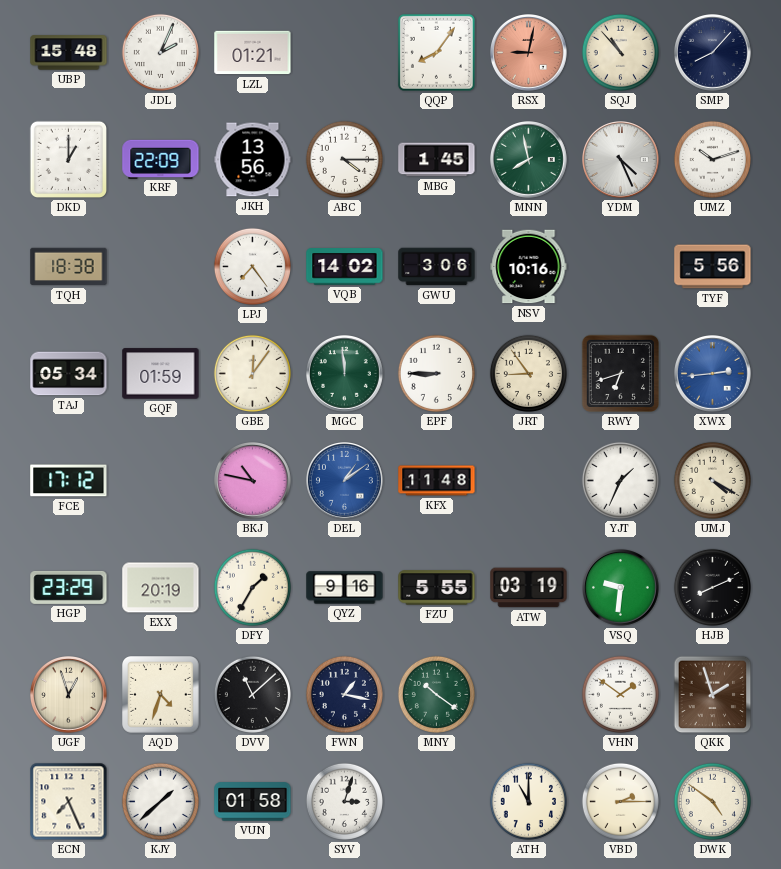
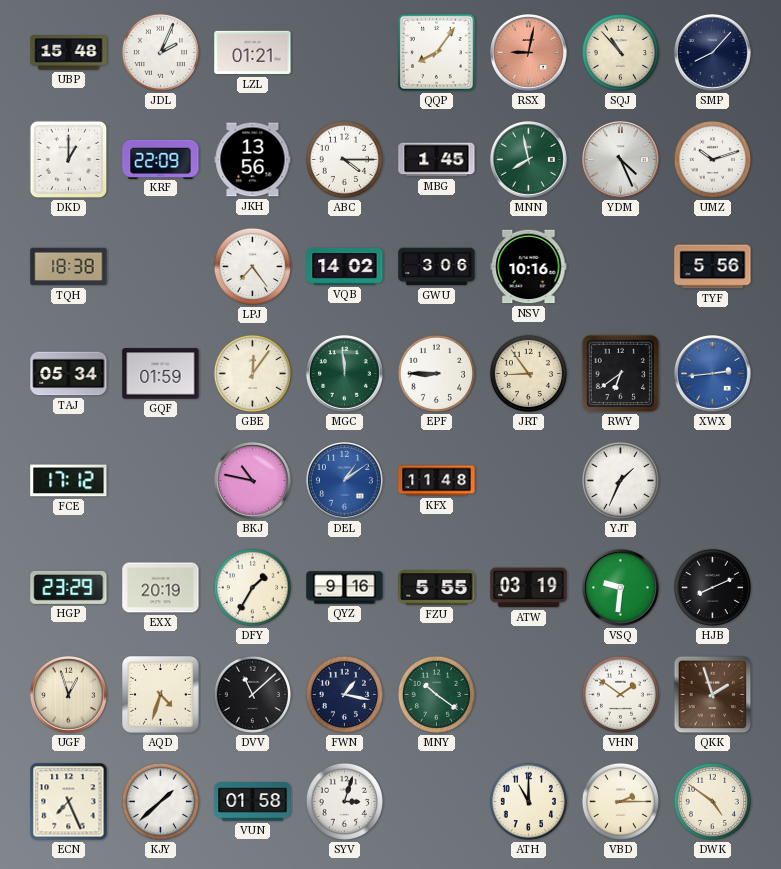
RWY: 6:42 -> 6:39 (621, 374)
UMJ: 4:20 -> none (712, 480)
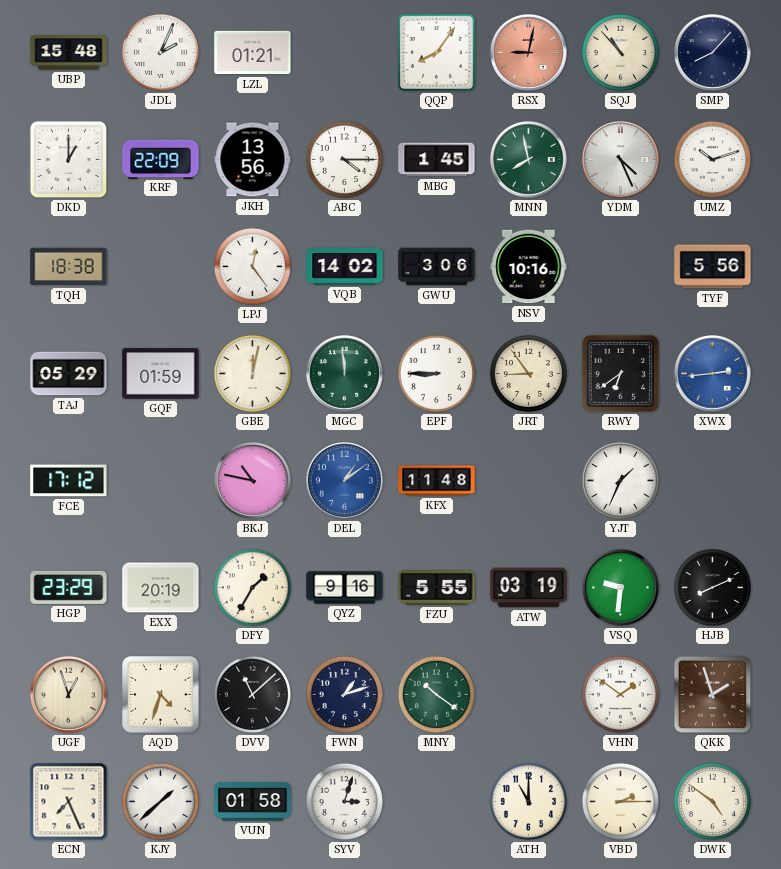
LPJ: 7:24 -> 12:24 (252, 266)
TAJ: 05:34 -> 05:29 (69, 374)
GBE: 12:06 -> 12:02 (252, 373)
FWN: 1:17 -> 1:12 (344, 694)
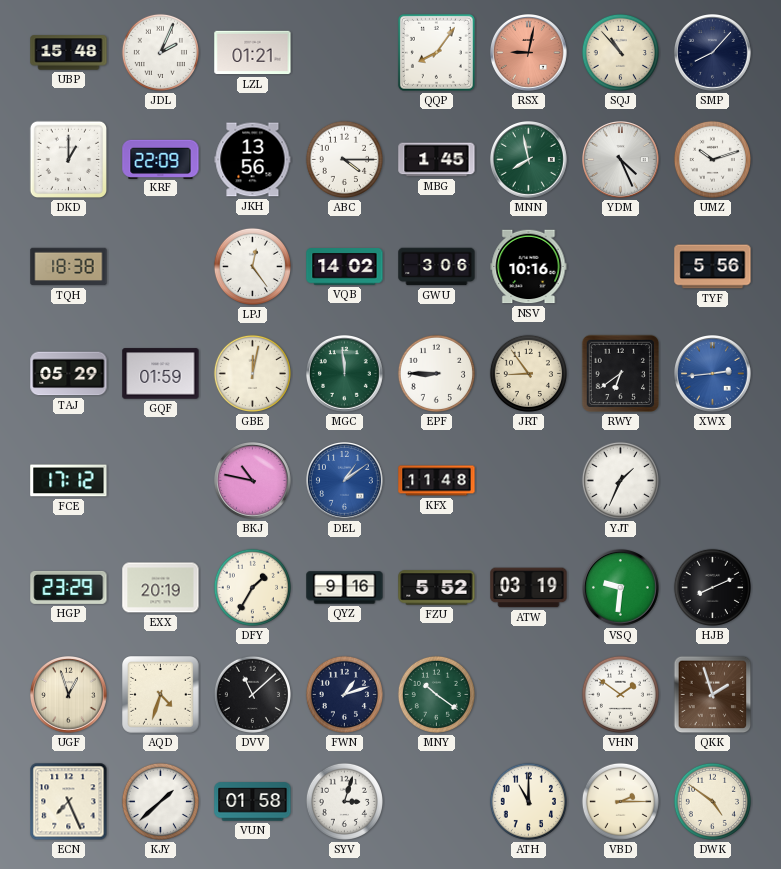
FZU: 5:55 -> 5:52 (437, 588)
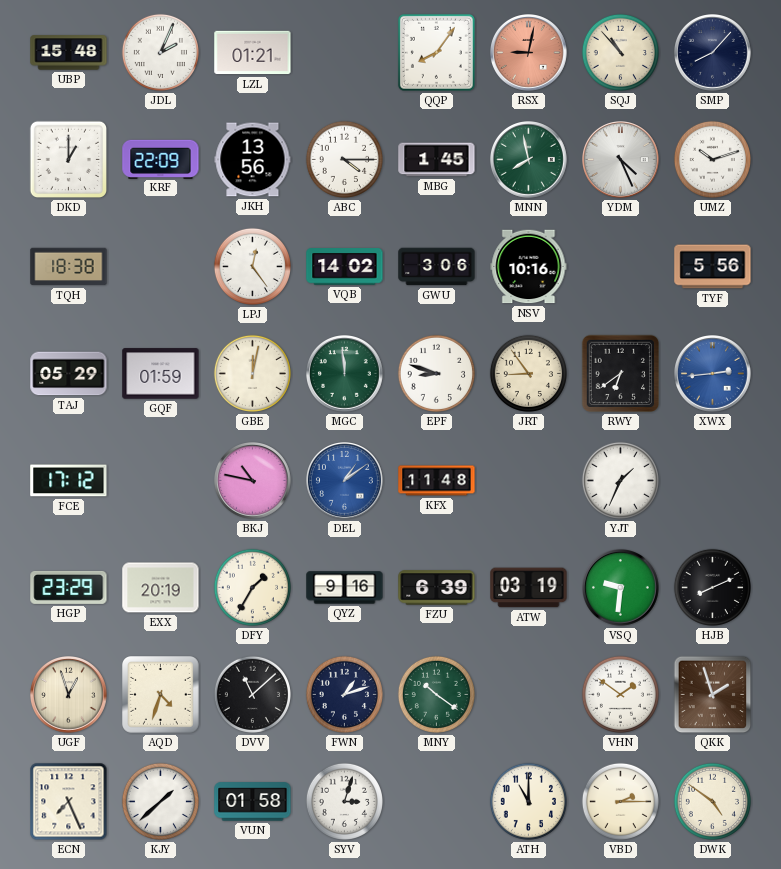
EPF: 8:45 -> 8:48 (436, 373)
FZU: 5:52 -> 6:39 (437, 588)
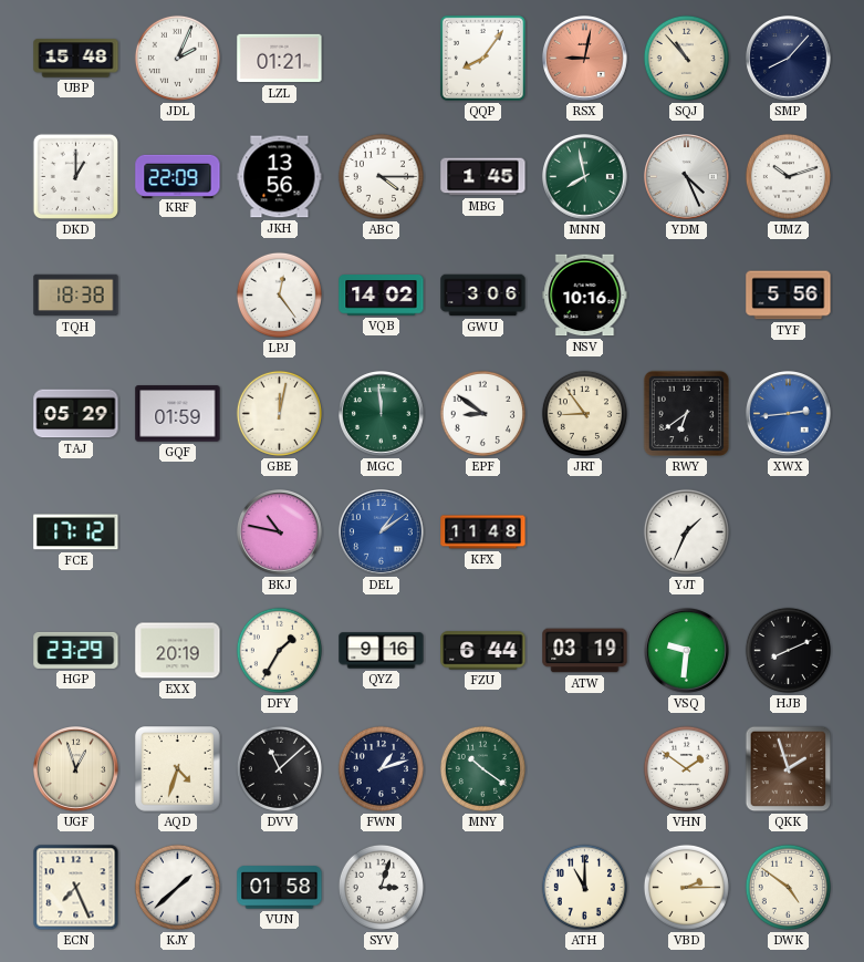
EPF: 8:48 -> 8:51 (482, 413)
FZU: 6:39 -> 6:44 (483, 651)
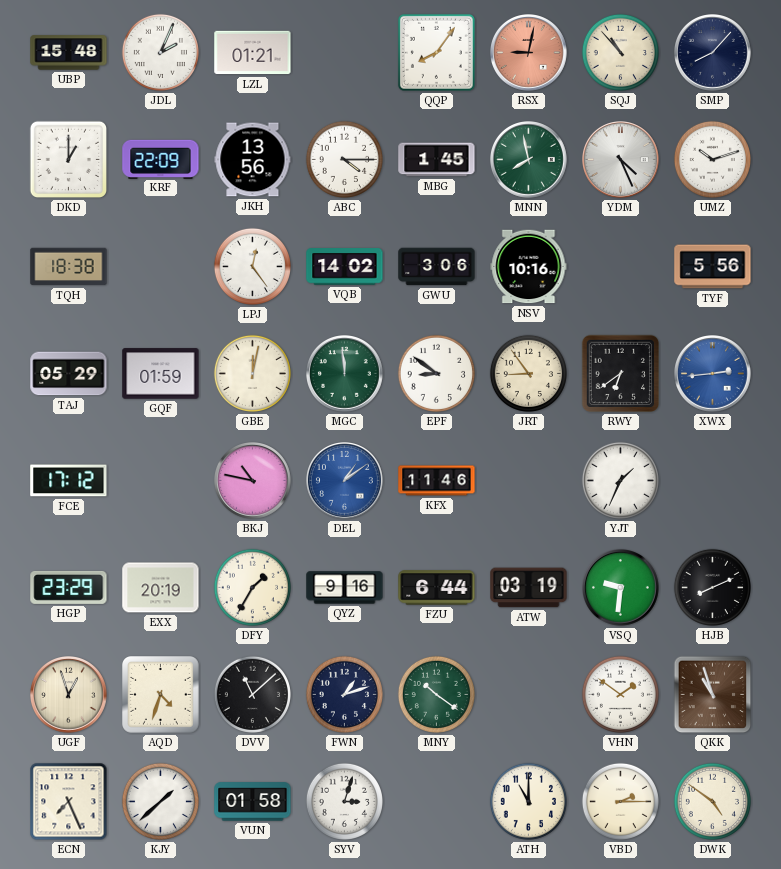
KFX: 11:48 -> 11:46 (437, 481)
QKK: 1:57 -> 10:57 (713, 695)
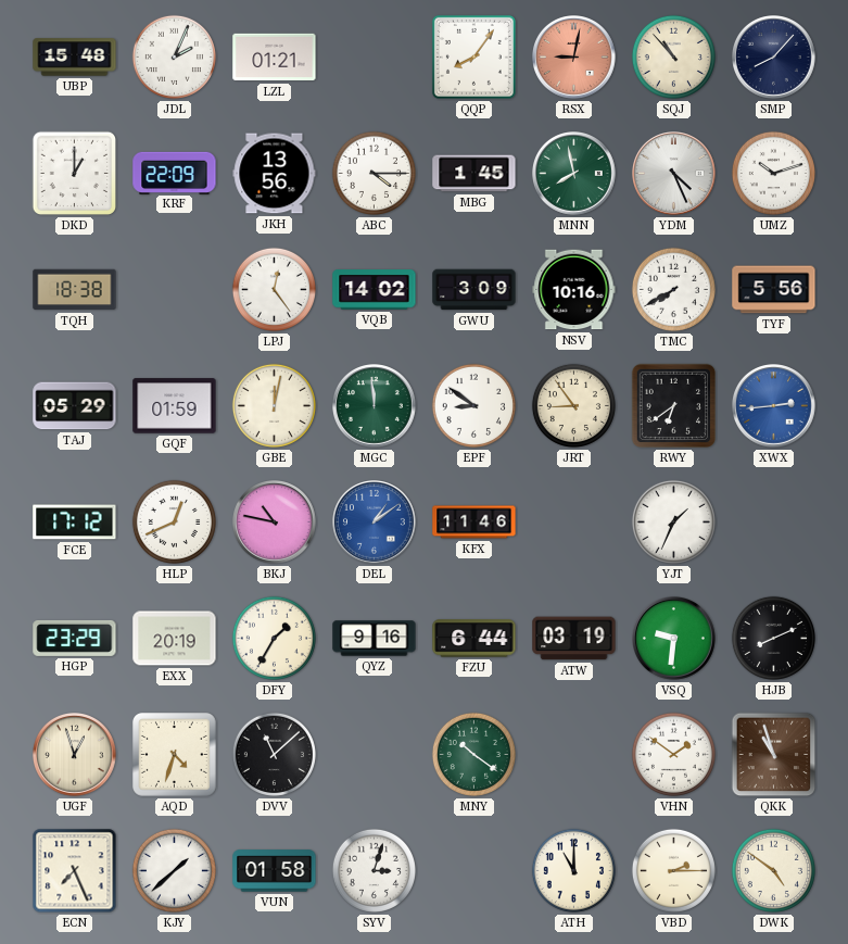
GWU: 3:06 -> 3:09 (474, 290)
TMC: none -> 7:40 (673, 289)
HLP: none -> 12:41 (174, 521)
FWN: 1:12 -> none (344, 694)
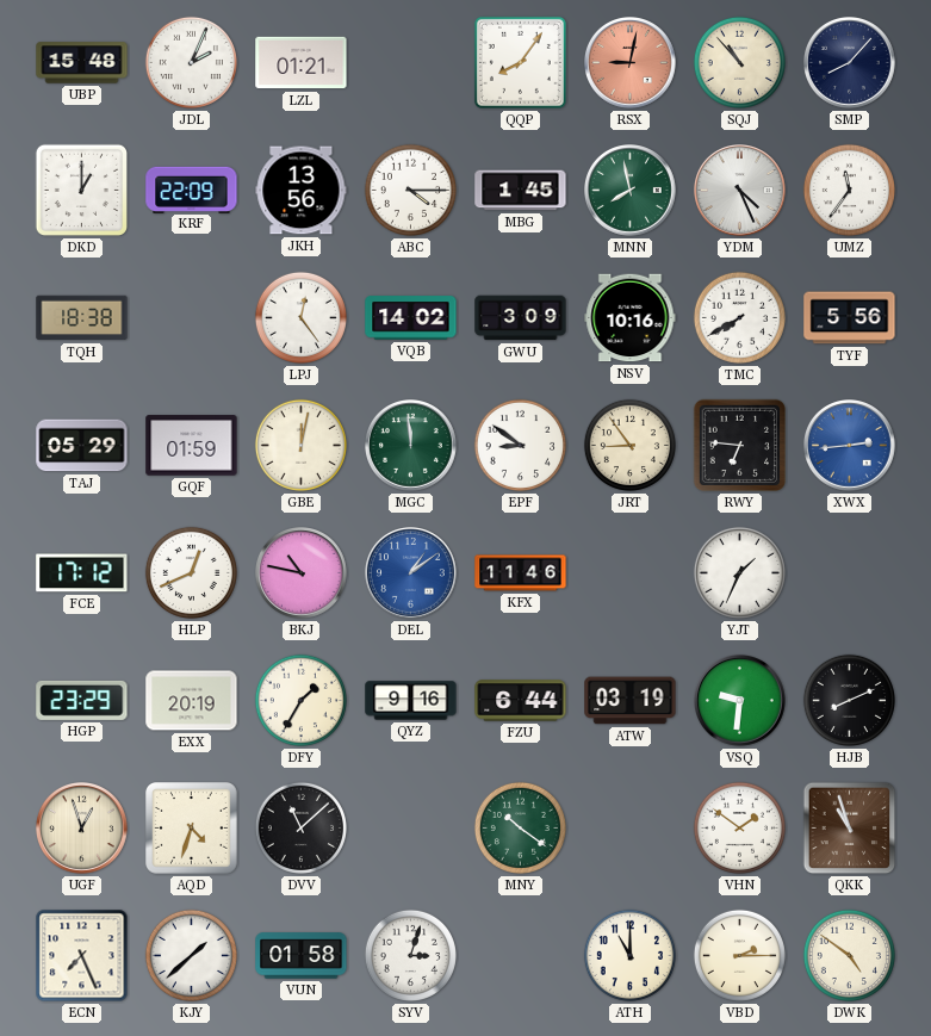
UMZ: 10:12 -> 11:36 (849, 190)
RWY: 6:39 -> 6:46 (740, 446)
